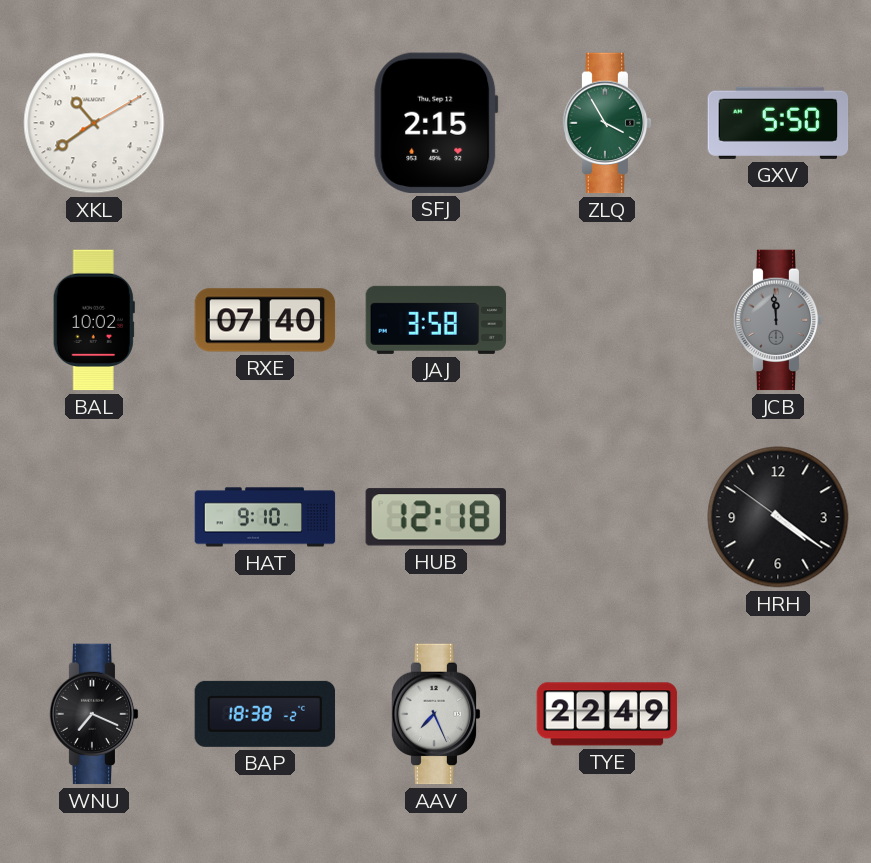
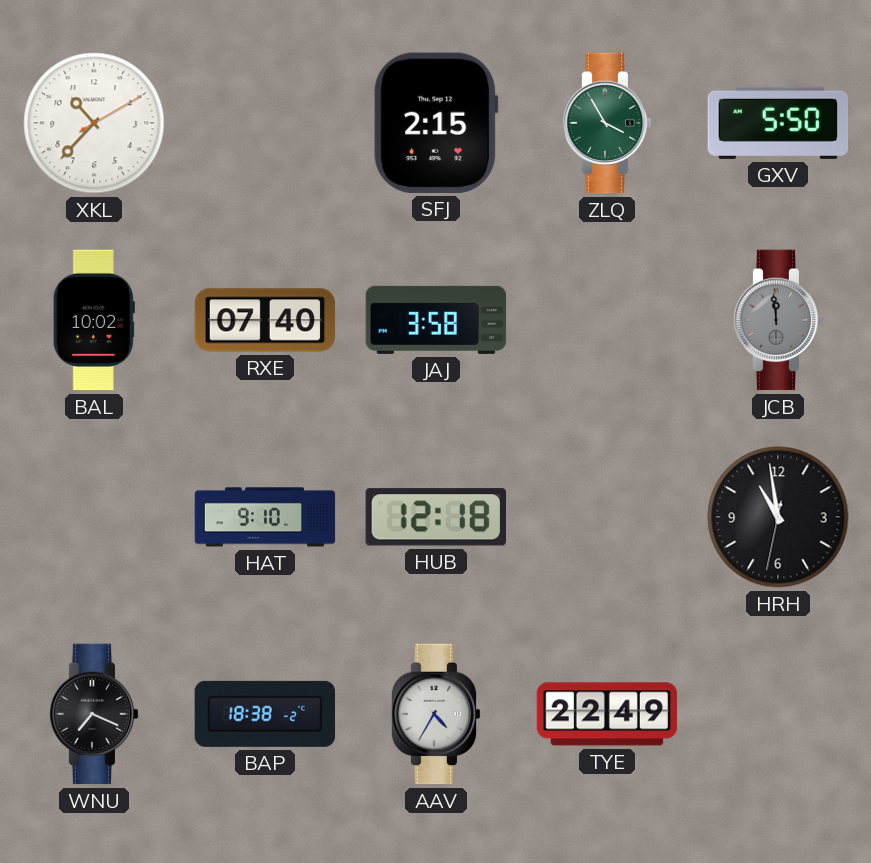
XKL: 10:39 -> 10:37 (94, 123)
HRH: 4:20 -> 10:58 (778, 517)
AAV: 7:26 -> 4:35 (436, 714)
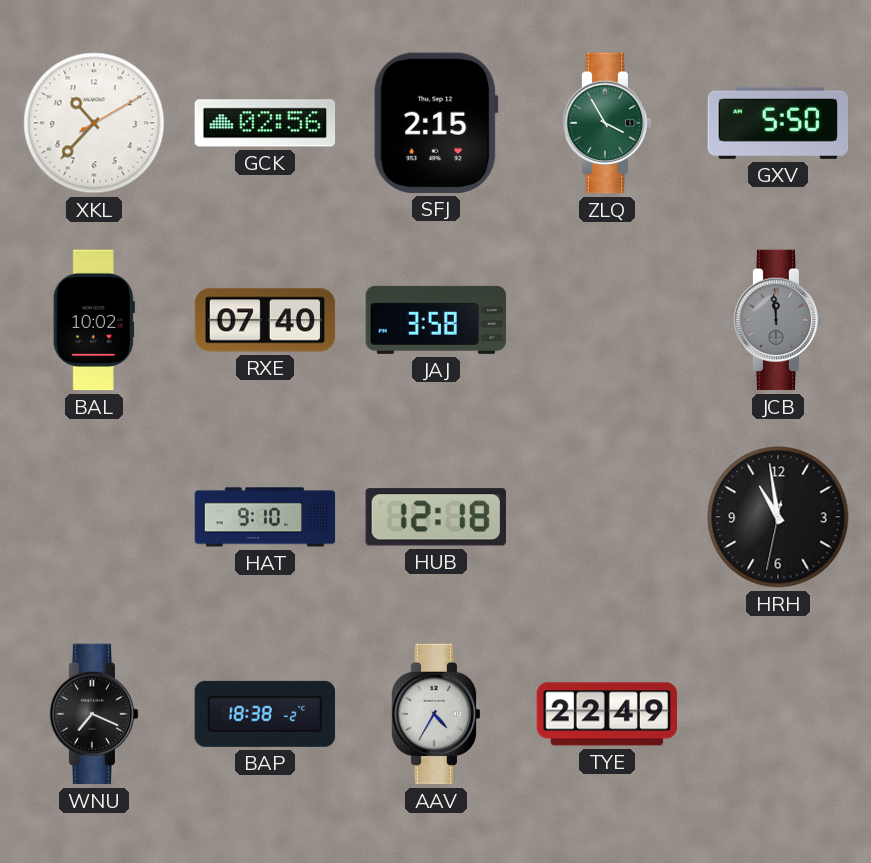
GCK: none -> 02:56 (265, 123)
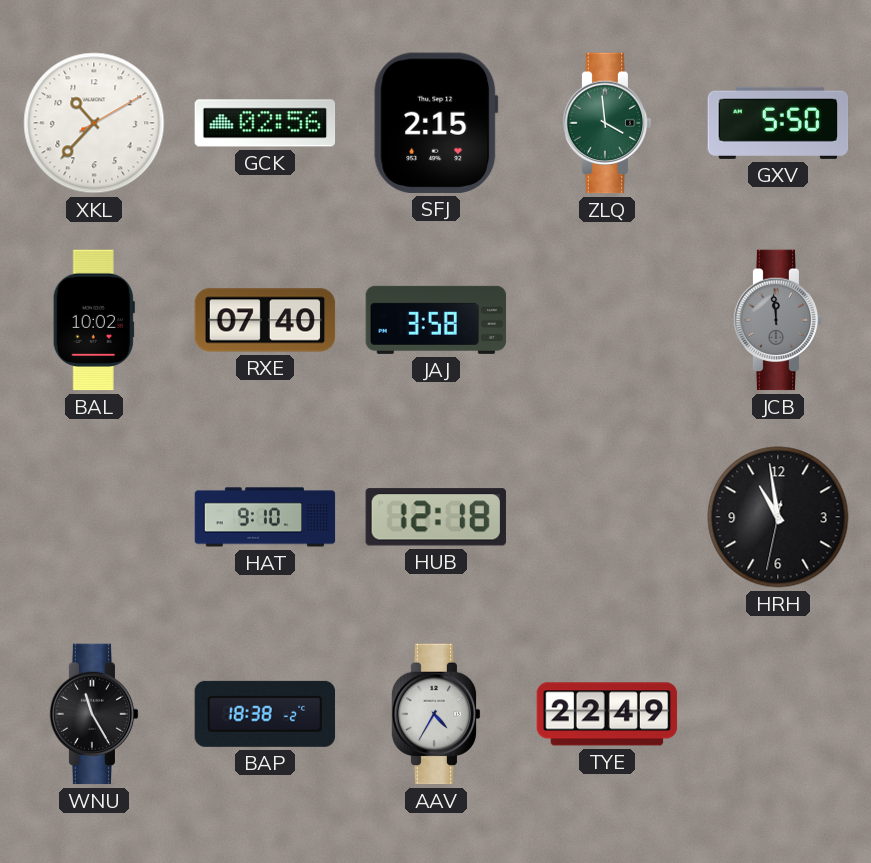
ZLQ: 3:55 -> 3:59 (607, 123)
WNU: 7:19 -> 11:25 (94, 714)
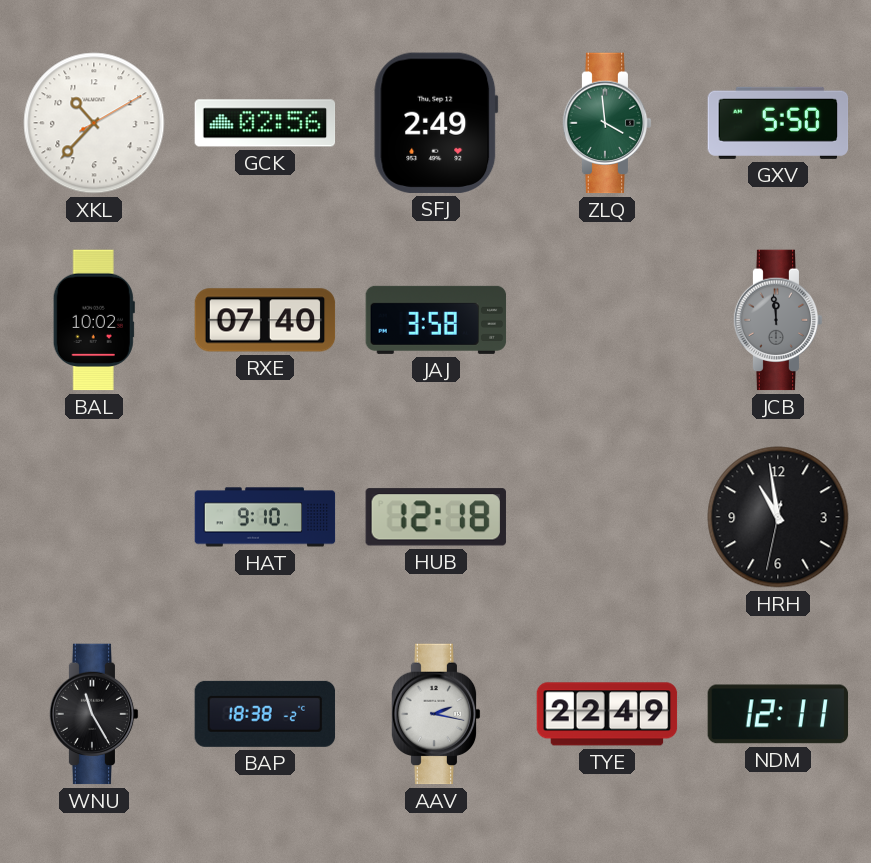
SFJ: 2:15 -> 2:49 (436, 123)
AAV: 4:35 -> 2:17 (436, 714)
NDM: none -> 12:11 (778, 714)
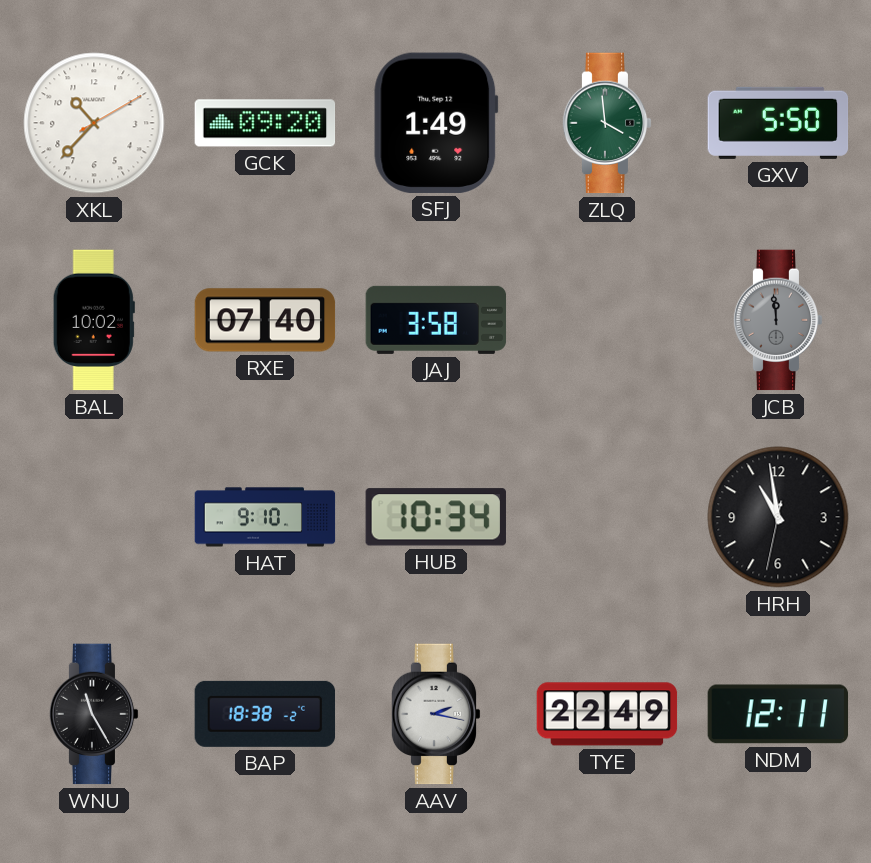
GCK: 02:56 -> 09:20 (265, 123)
SFJ: 2:49 -> 1:49 (436, 123)
HUB: 12:18 -> 10:34 (436, 517)
